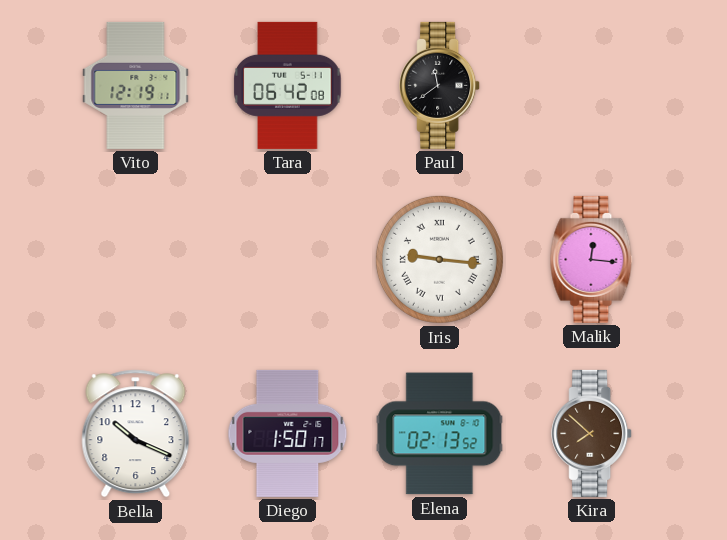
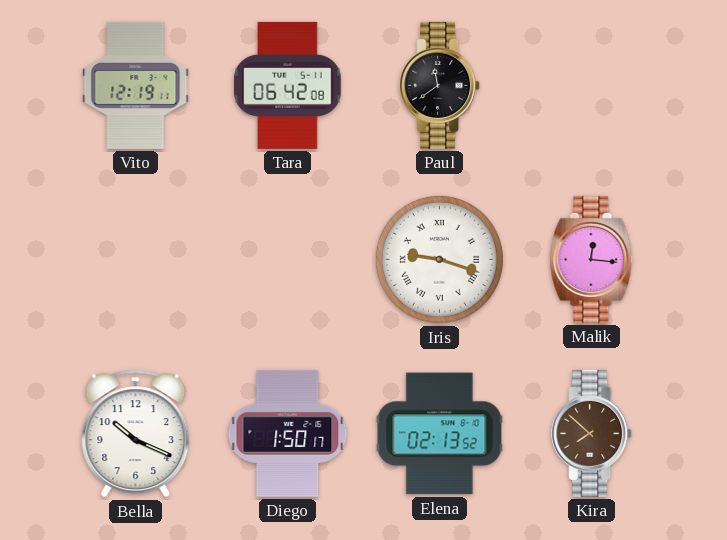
Iris: 9:16 -> 9:18 (439, 259)
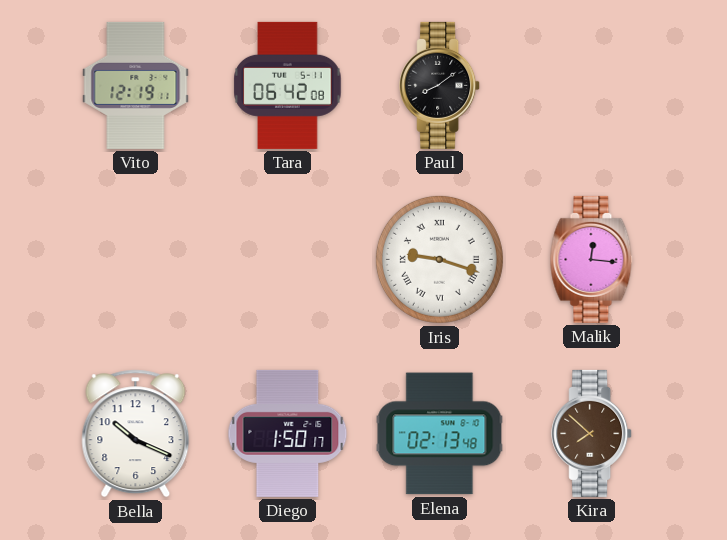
Paul: 11:39 -> 8:09 (440, 85)
Elena: 02:13:52 -> 02:13:48 (440, 434)
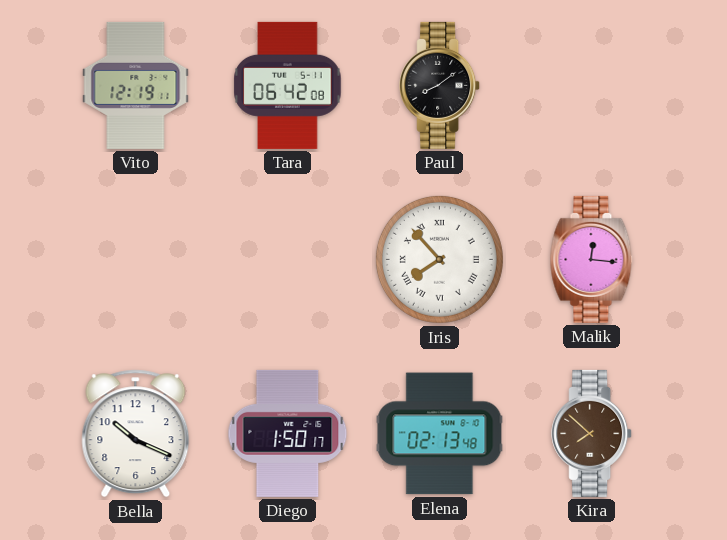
Iris: 9:18 -> 7:53 (439, 259)
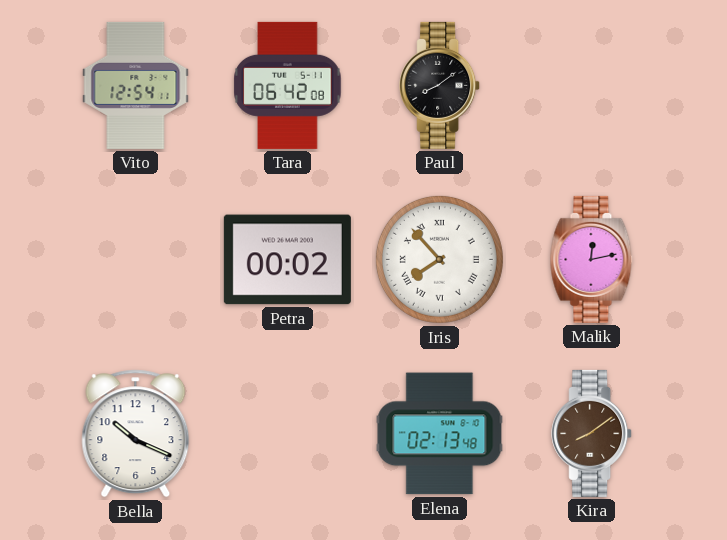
Vito: 12:19 -> 12:54 (136, 85)
Petra: none -> 00:02 (287, 260)
Malik: 12:16 -> 12:13 (592, 259)
Diego: 1:50 -> none (288, 433)
Kira: 7:52 -> 8:09 (592, 433)
